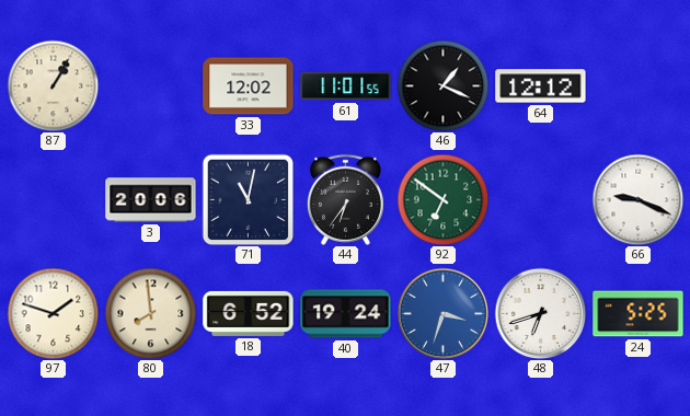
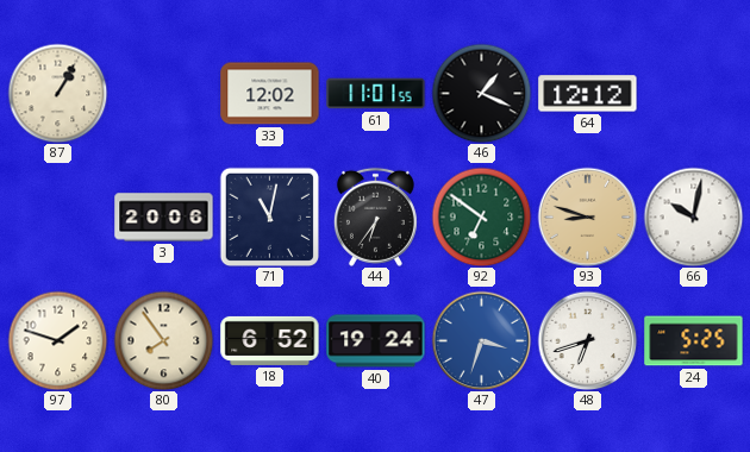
93: none -> 8:48 (587, 216)
66: 9:19 -> 10:02 (693, 216)
80: 7:59 -> 7:54 (163, 340)
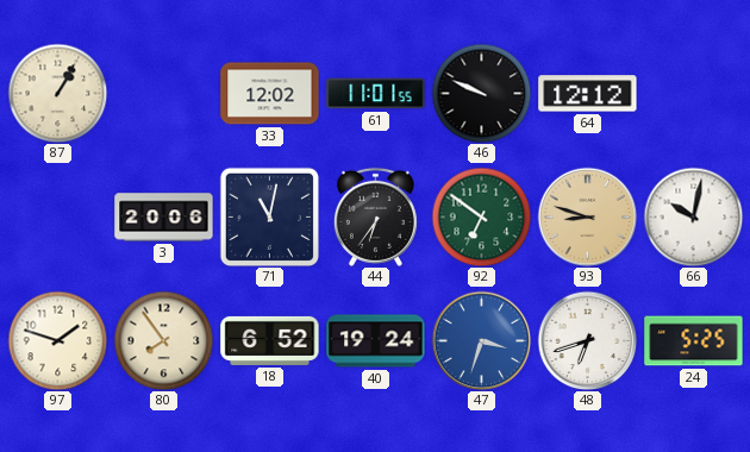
46: 1:19 -> 9:49 (481, 93)
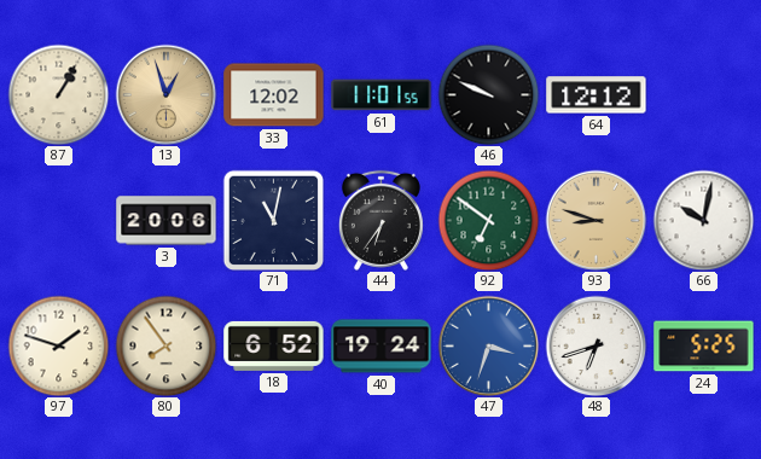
13: none -> 12:57 (165, 94)
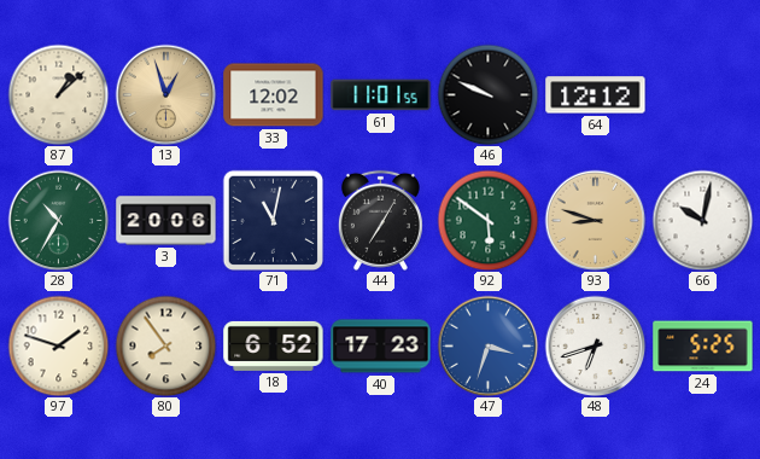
87: 1:05 -> 1:08 (58, 94)
28: none -> 10:35 (58, 220)
44: 6:36 -> 7:05 (380, 220)
92: 6:51 -> 5:51 (487, 220)
40: 19:24 -> 17:23 (381, 347)
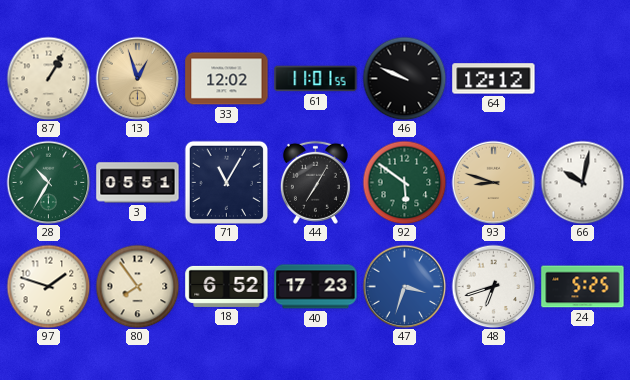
87: 1:08 -> 1:05 (48, 78)
3: 20:06 -> 05:51 (138, 183)
71: 11:02 -> 11:05 (226, 182)
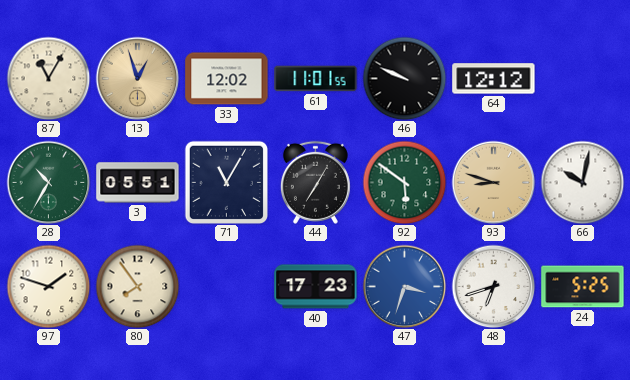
87: 1:05 -> 11:05 (48, 78)
18: 6:52 -> none (227, 286)
